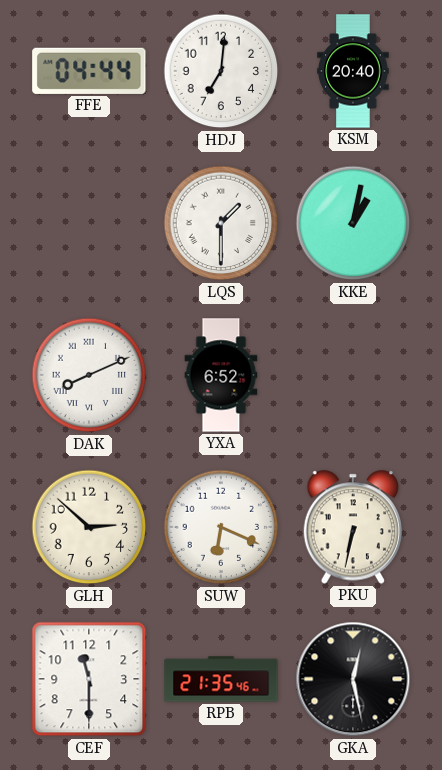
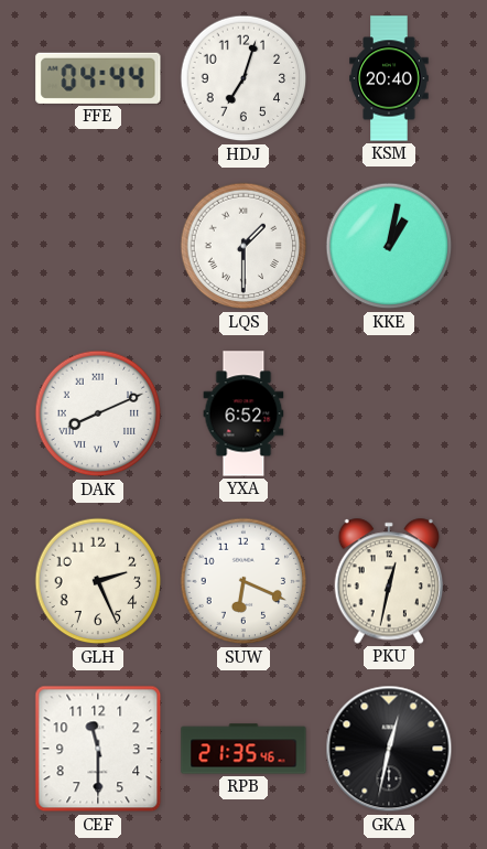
HDJ: 7:01 -> 7:03 (244, 78)
GLH: 2:52 -> 2:26 (98, 581)
PKU: 6:32 -> 12:32 (388, 581)
GKA: 12:28 -> 12:32 (389, 749)
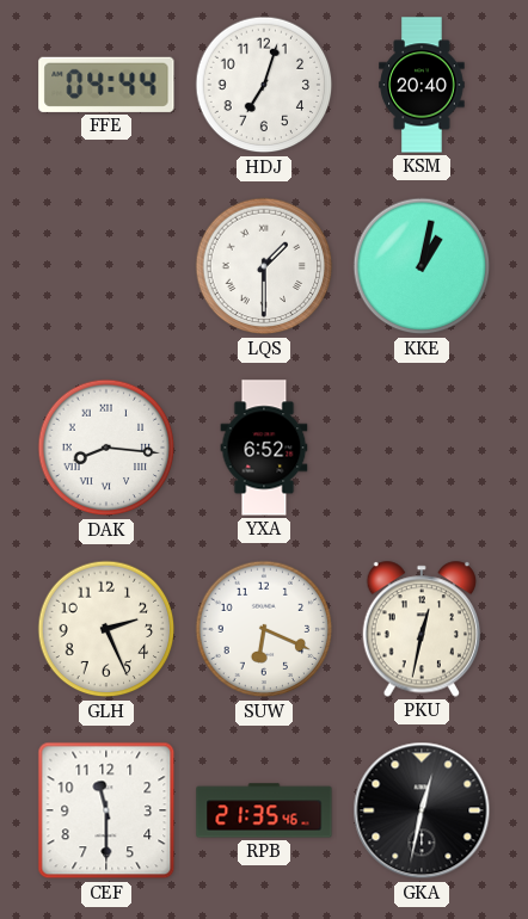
DAK: 8:11 -> 8:16 (106, 448)
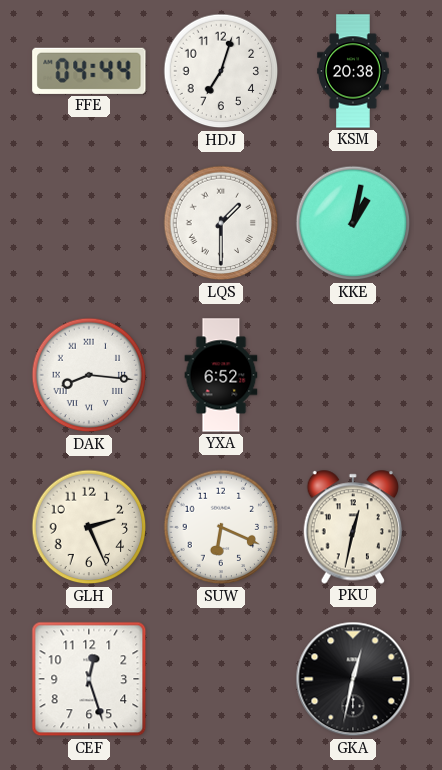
KSM: 20:40 -> 20:38 (353, 71)
CEF: 11:30 -> 12:27 (89, 679)
RPB: 21:35 -> none (264, 810)
